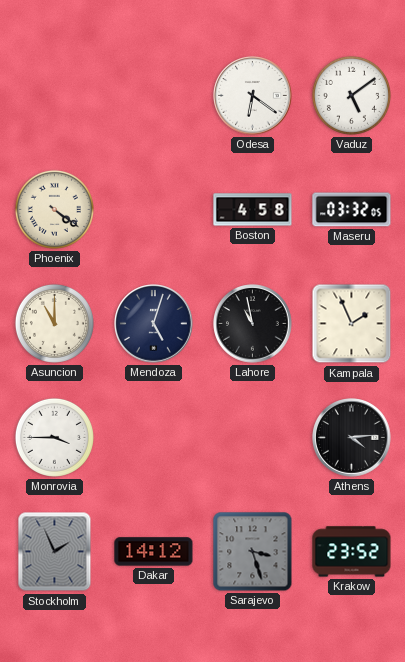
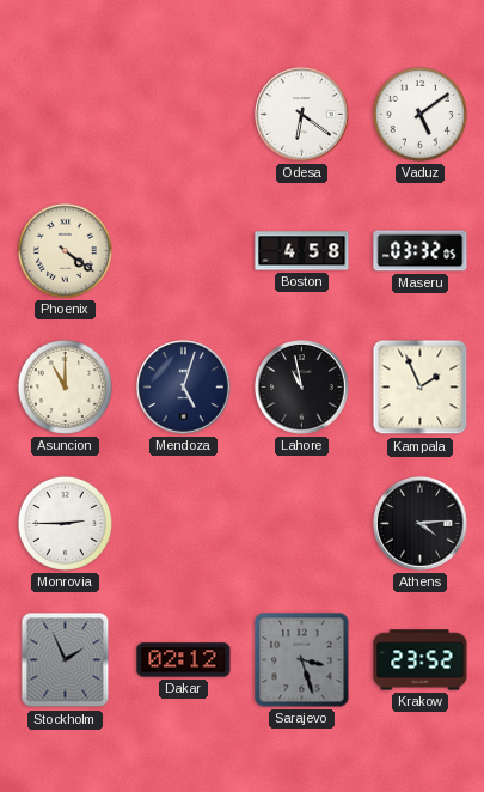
Monrovia: 3:45 -> 2:45 (65, 523)
Dakar: 14:12 -> 02:12 (184, 660)
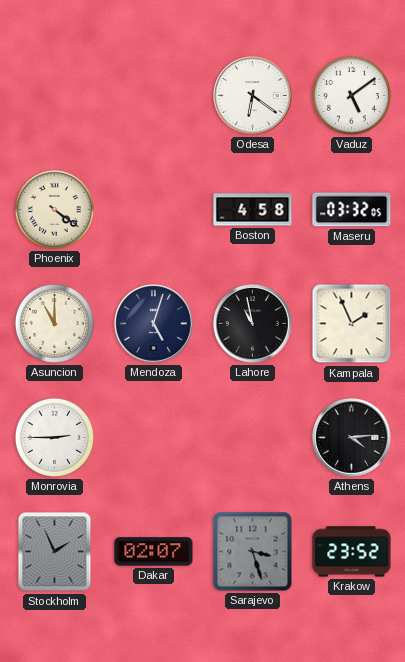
Dakar: 02:12 -> 02:07 (154, 552)
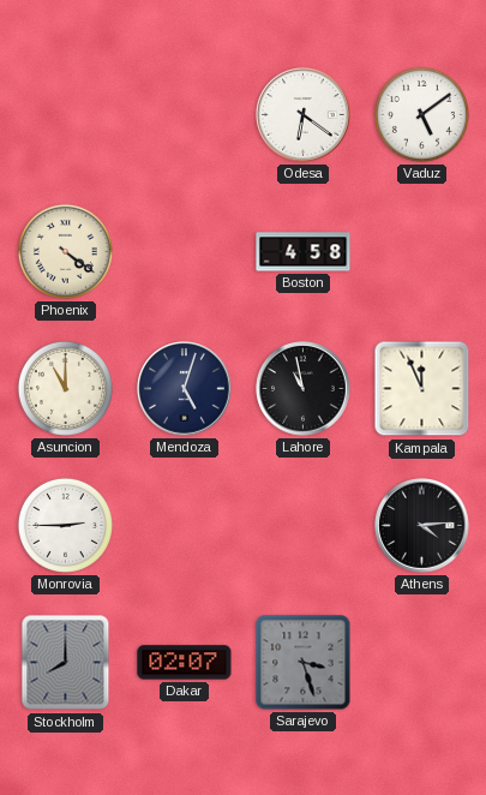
Maseru: 03:32 -> none (352, 210)
Kampala: 1:56 -> 11:56 (422, 389)
Stockholm: 1:56 -> 8:00 (66, 663)
Krakow: 23:52 -> none (352, 552)
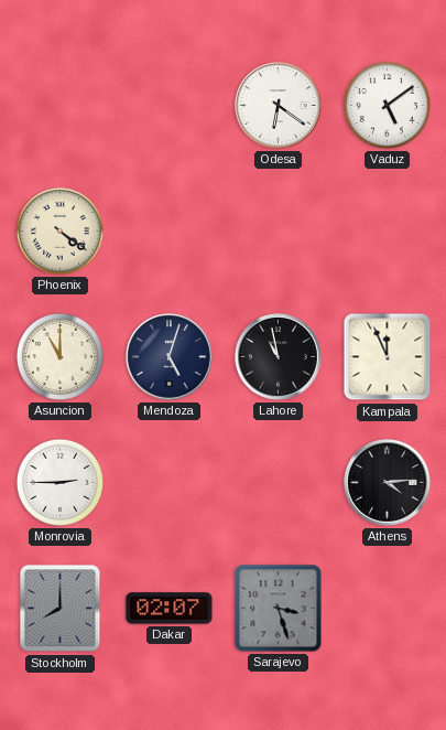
Boston: 4:58 -> none (304, 252)
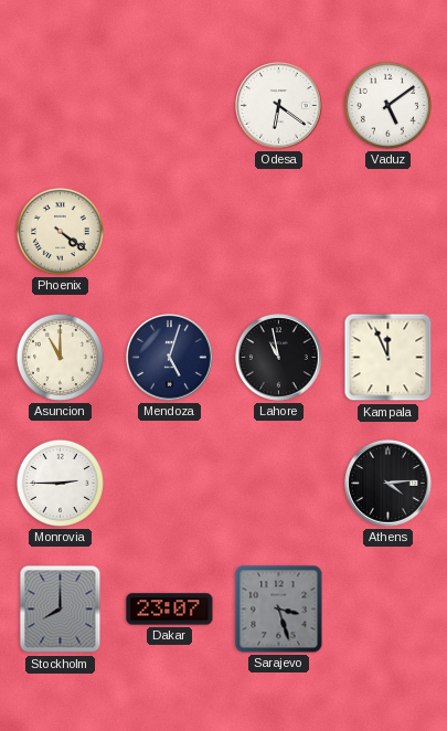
Dakar: 02:07 -> 23:07 (170, 610)
